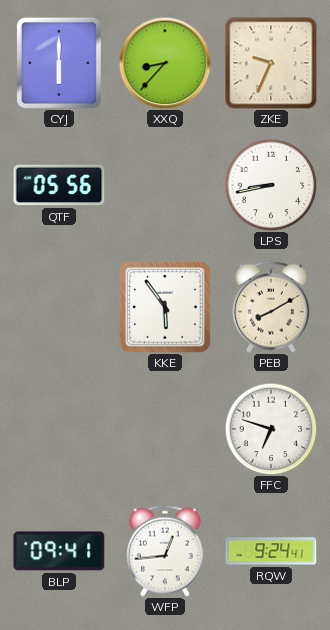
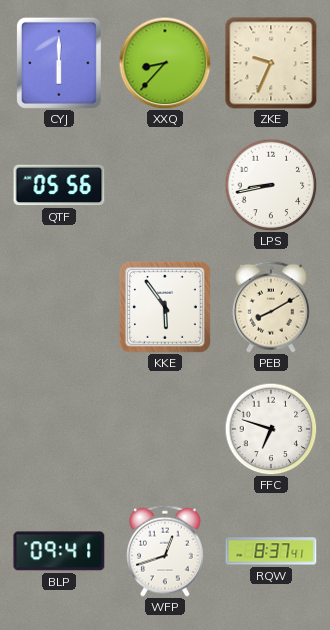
WFP: 12:44 -> 12:42 (166, 551)
RQW: 9:24 -> 8:37 (271, 551)
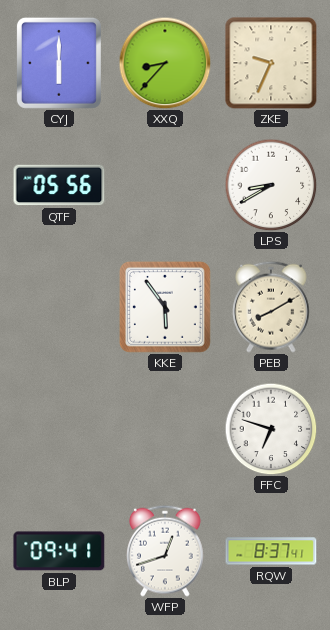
LPS: 8:43 -> 8:40 (271, 185)
